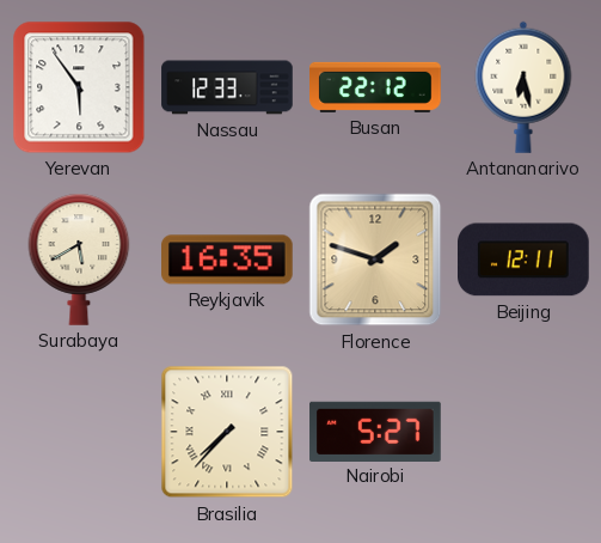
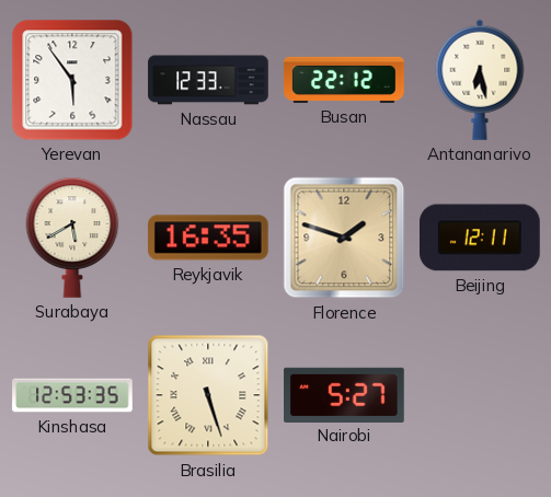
Kinshasa: none -> 12:53 (72, 395)
Brasilia: 7:37 -> 5:27 (208, 395)
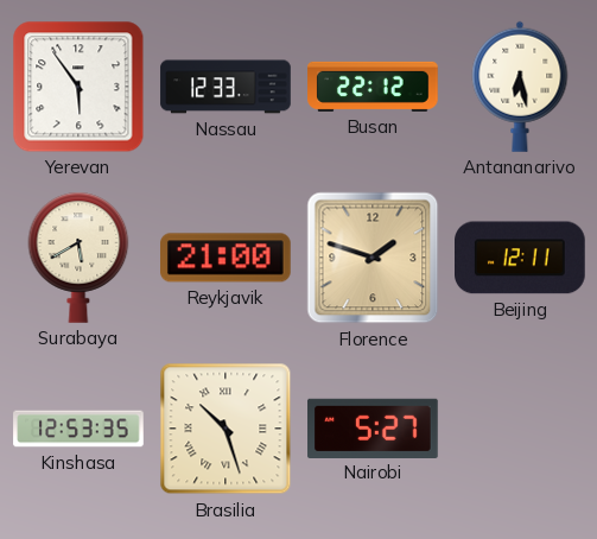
Reykjavik: 16:35 -> 21:00 (227, 258)
Brasilia: 5:27 -> 10:27 (226, 429)
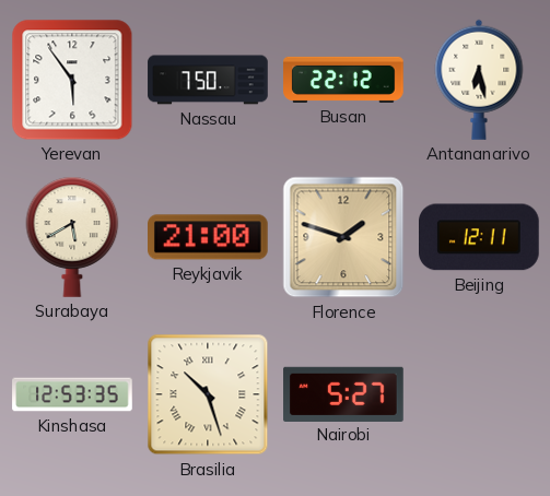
Nassau: 12:33 -> 7:50 (208, 80)
